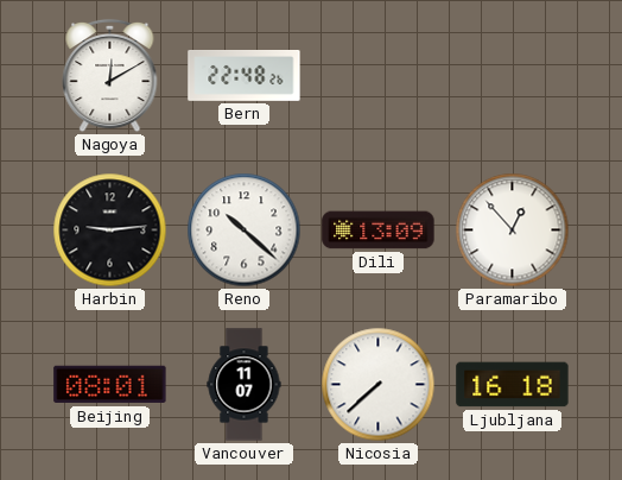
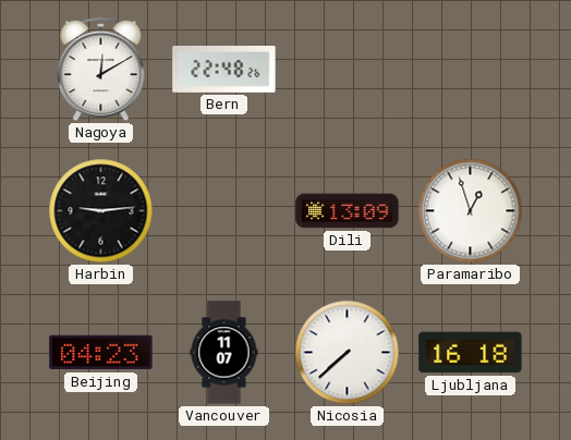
Reno: 10:22 -> none (245, 230)
Paramaribo: 12:53 -> 12:57 (471, 211)
Beijing: 08:01 -> 04:23 (101, 353)
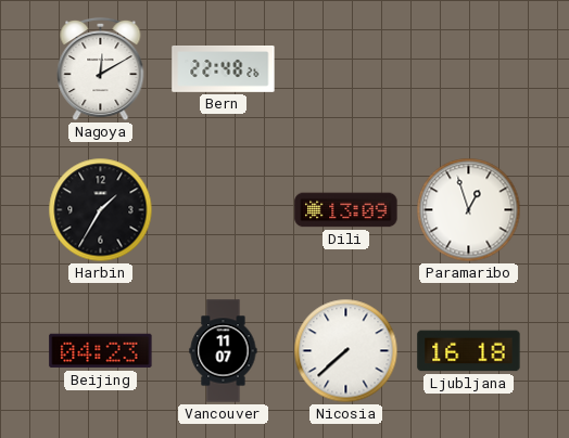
Harbin: 9:14 -> 1:35 (101, 210)
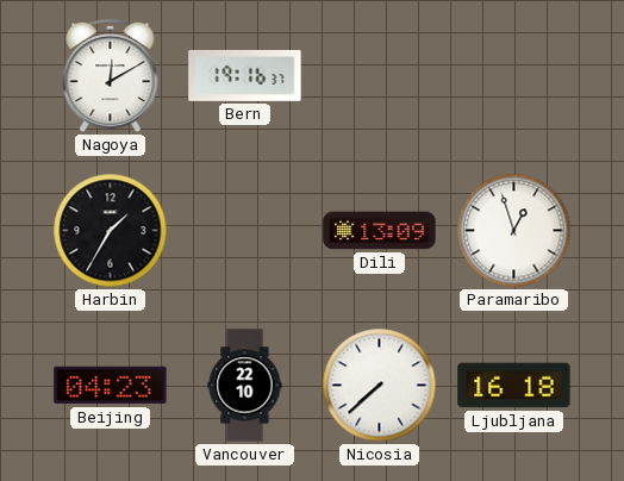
Bern: 22:48 -> 19:16 (245, 76)
Vancouver: 11:07 -> 22:10 (245, 386)
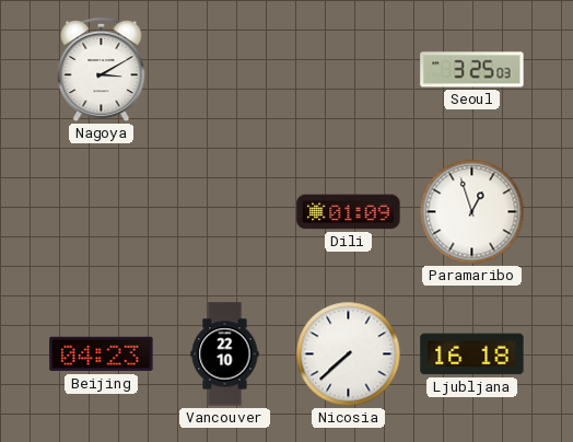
Nagoya: 12:10 -> 3:10 (102, 70)
Bern: 19:16 -> none (245, 76)
Seoul: none -> 3:25 (472, 70)
Harbin: 1:35 -> none (111, 231)
Dili: 13:09 -> 01:09 (349, 212)
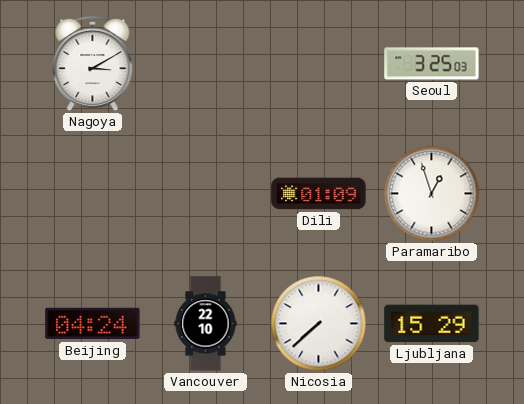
Beijing: 04:23 -> 04:24 (93, 324)
Ljubljana: 16:18 -> 15:29 (432, 324)
